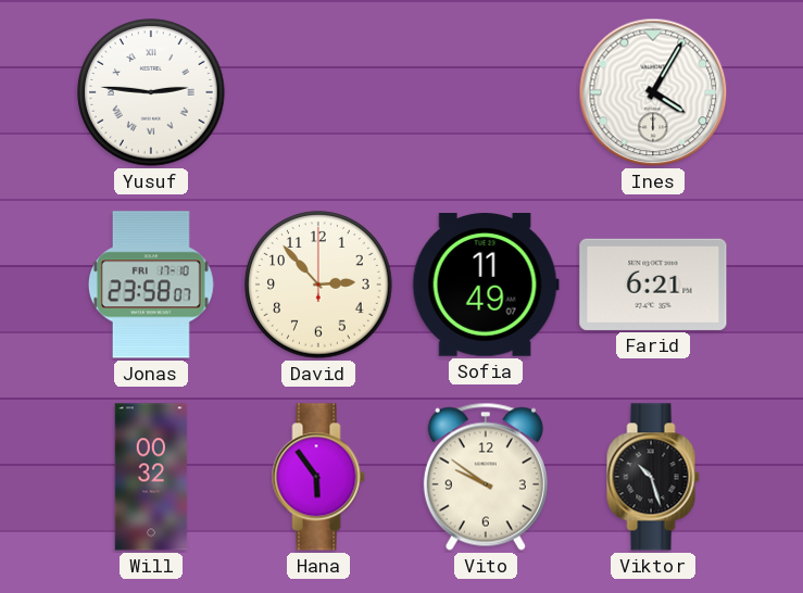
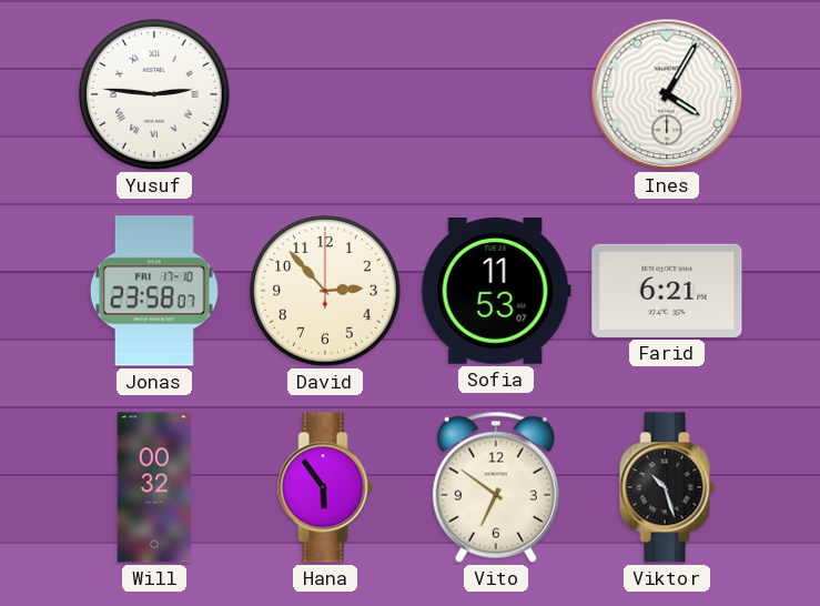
Sofia: 11:49 -> 11:53 (496, 292)
Vito: 9:51 -> 6:51 (496, 487)
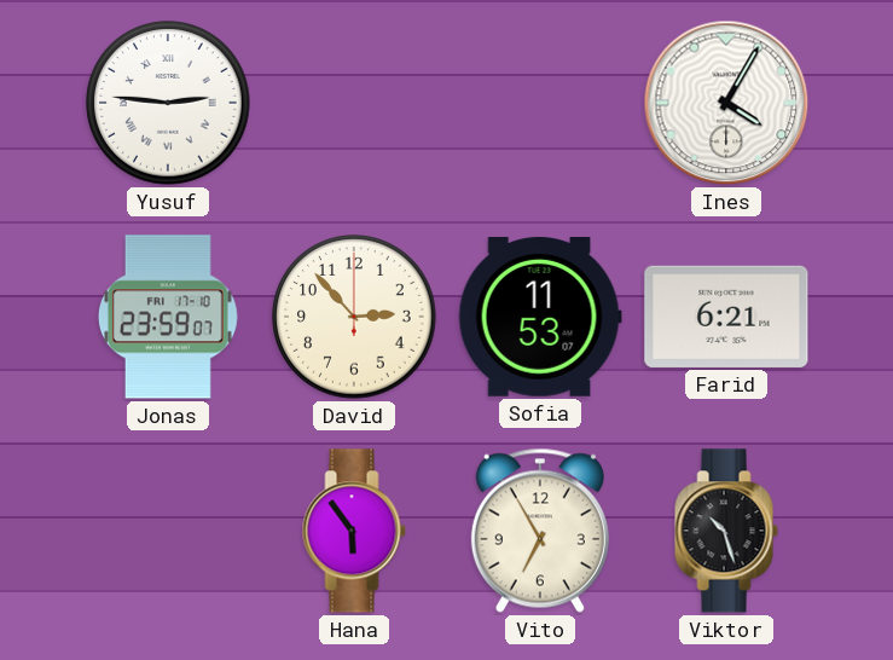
Jonas: 23:58 -> 23:59 (168, 317)
Will: 00:32 -> none (154, 487)
Vito: 6:51 -> 6:55 (540, 531)
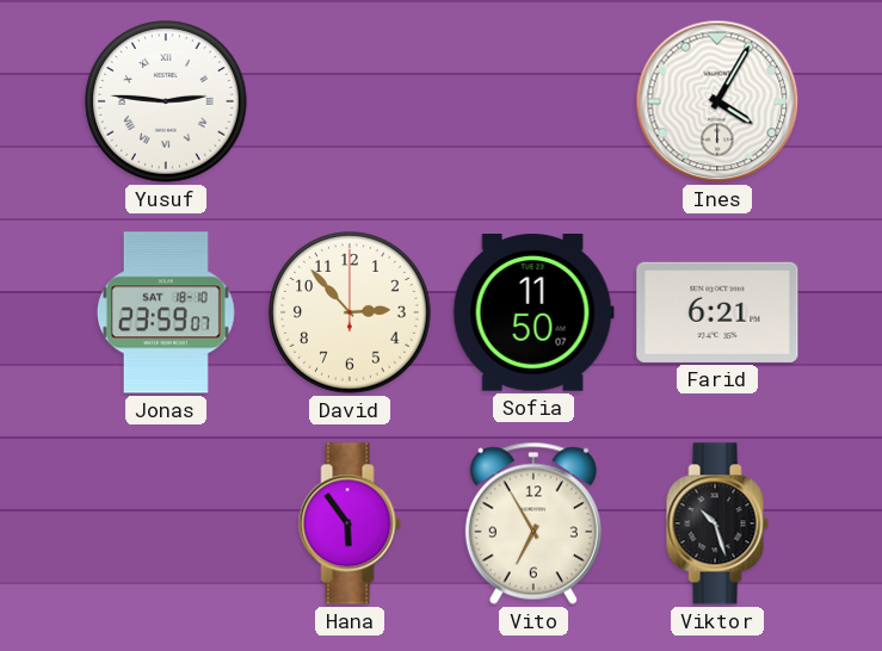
Jonas date: FRI 17-10 -> SAT 18-10 (166, 312)
Sofia: 11:53 -> 11:50 (533, 314)
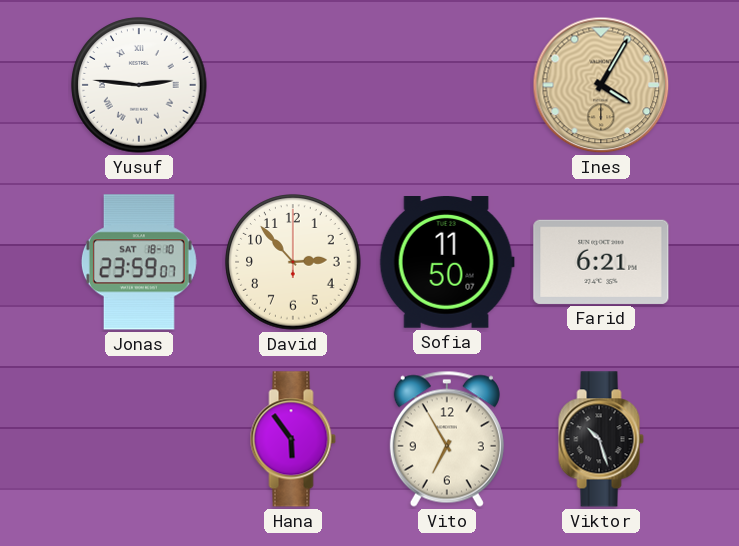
Ines dial: white -> champagne (601, 85)
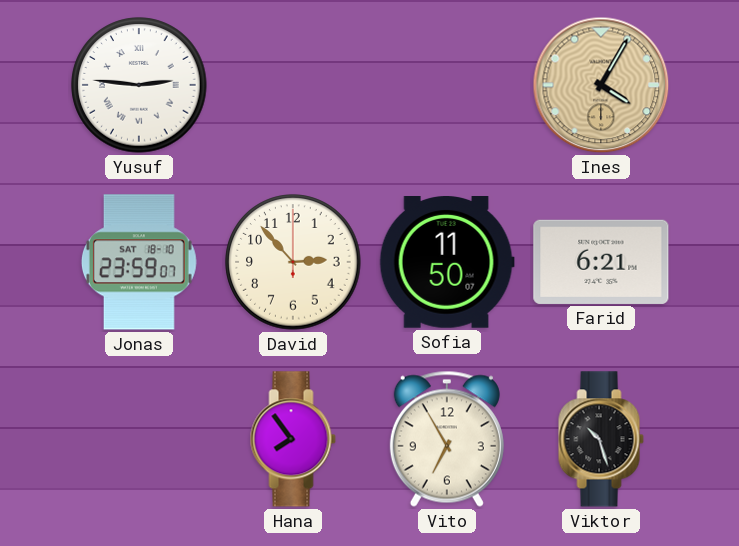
Hana: 5:54 -> 7:54 (293, 439)
